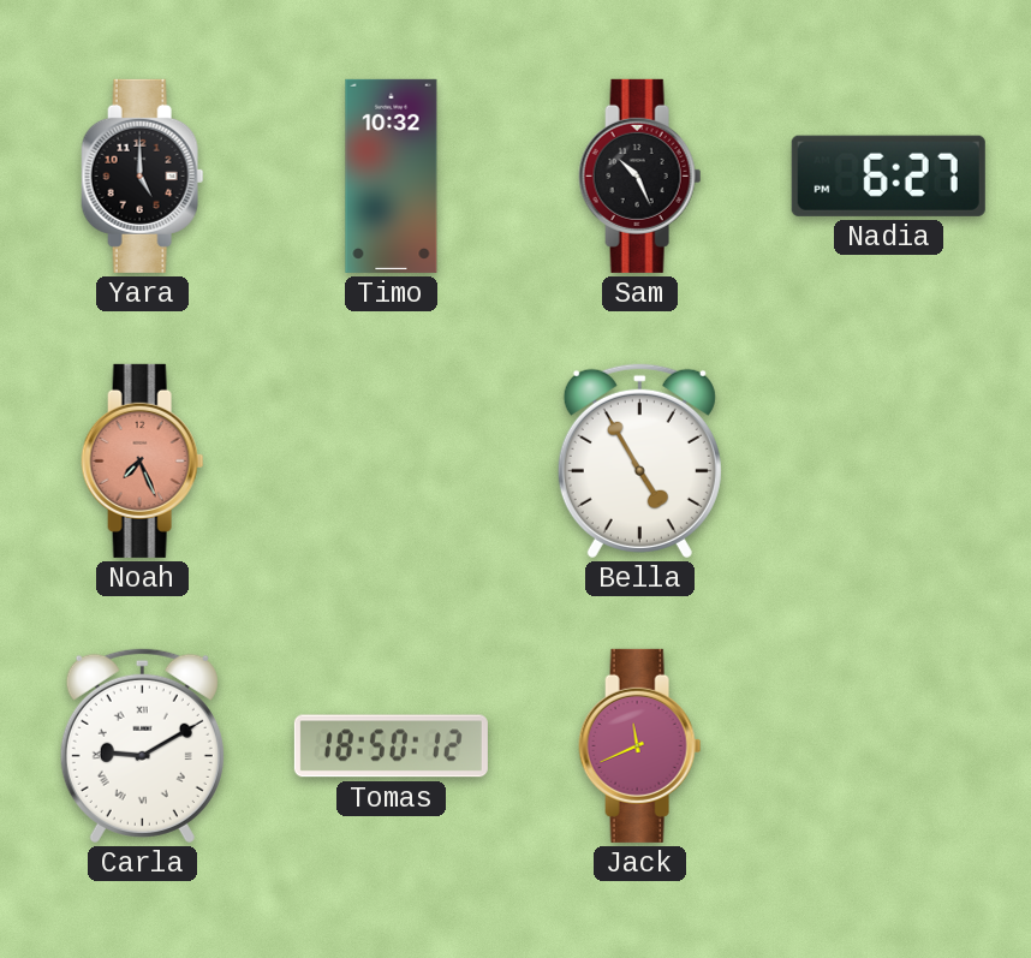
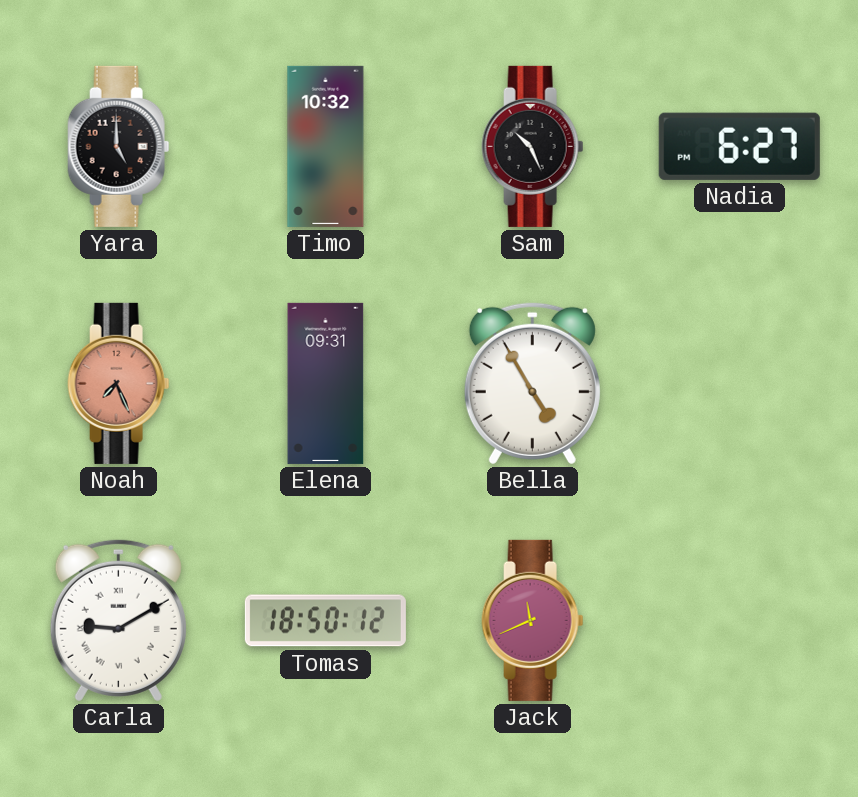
Elena: none -> 09:31 (326, 383)
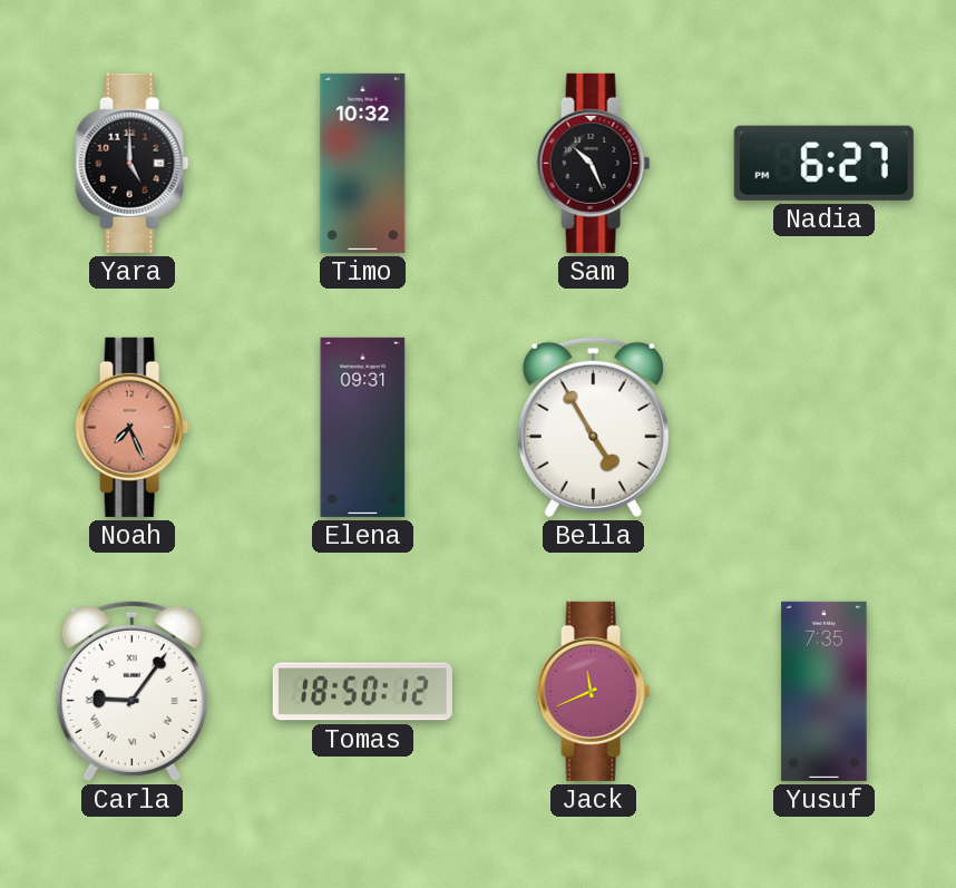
Carla: 9:10 -> 9:06 (131, 691)
Yusuf: none -> 7:35 (825, 691)
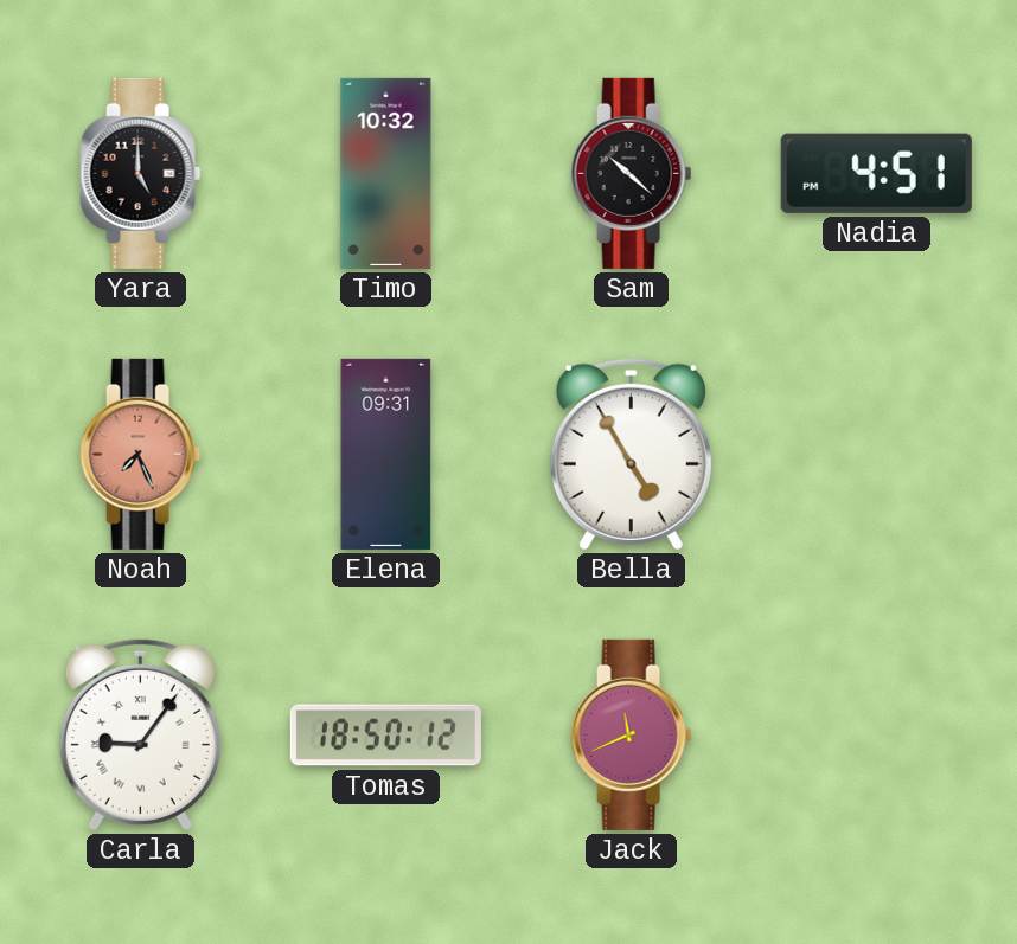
Sam: 10:26 -> 10:22 (632, 173)
Nadia: 6:27 -> 4:51 (876, 173)
Yusuf: 7:35 -> none (825, 691)
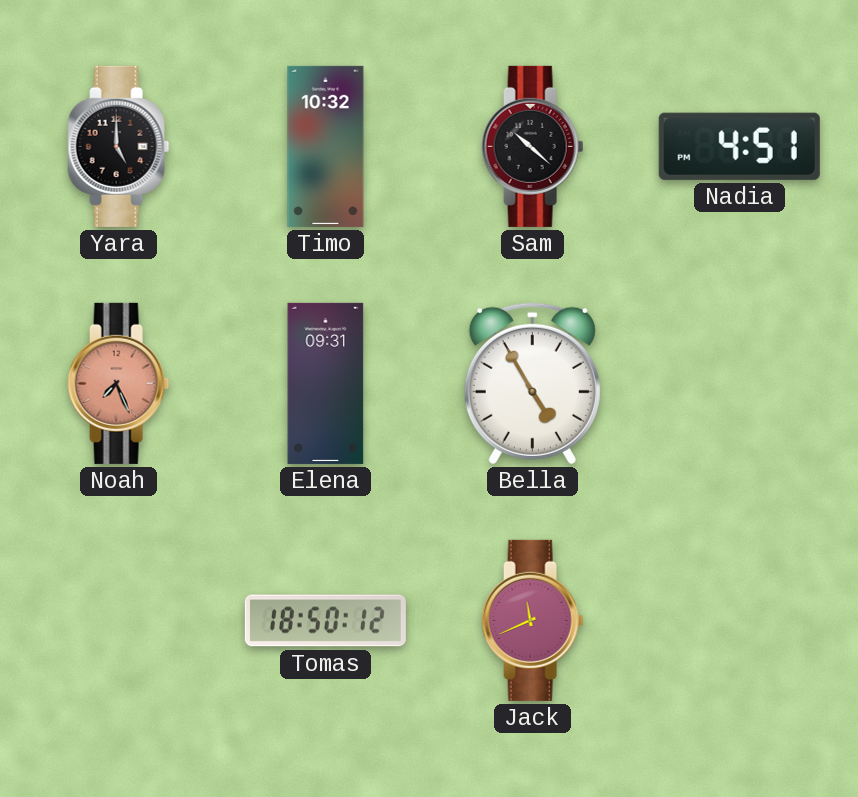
Carla: 9:06 -> none (140, 734)
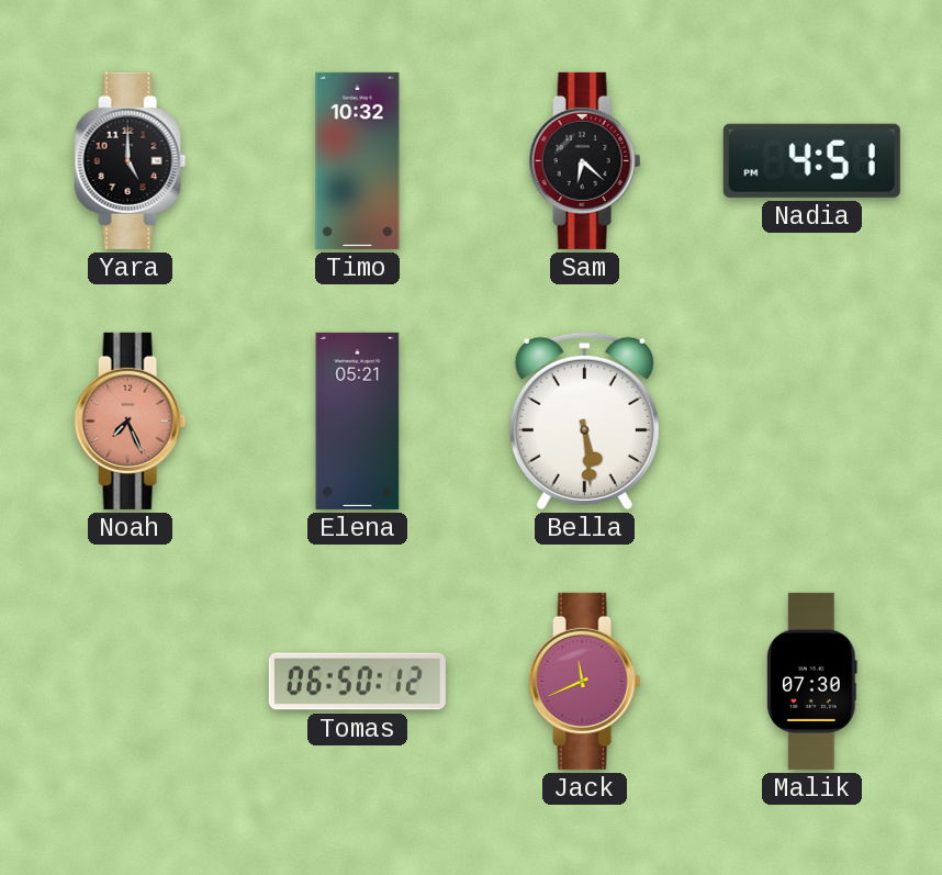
Sam: 10:22 -> 6:22 (585, 160)
Elena: 09:31 -> 05:21 (358, 420)
Bella: 4:55 -> 5:29 (584, 420)
Tomas: 18:50 -> 06:50 (357, 682)
Malik: none -> 07:30 (812, 681)
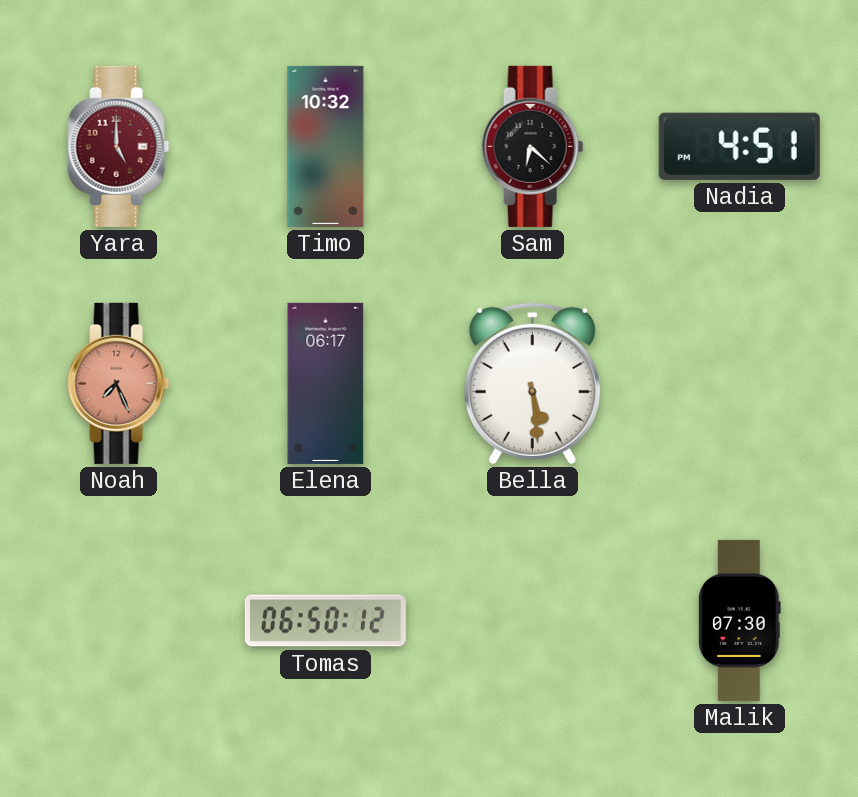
Yara dial: black -> burgundy (119, 146)
Elena: 05:21 -> 06:17 (326, 383)
Jack: 11:41 -> none (585, 681)
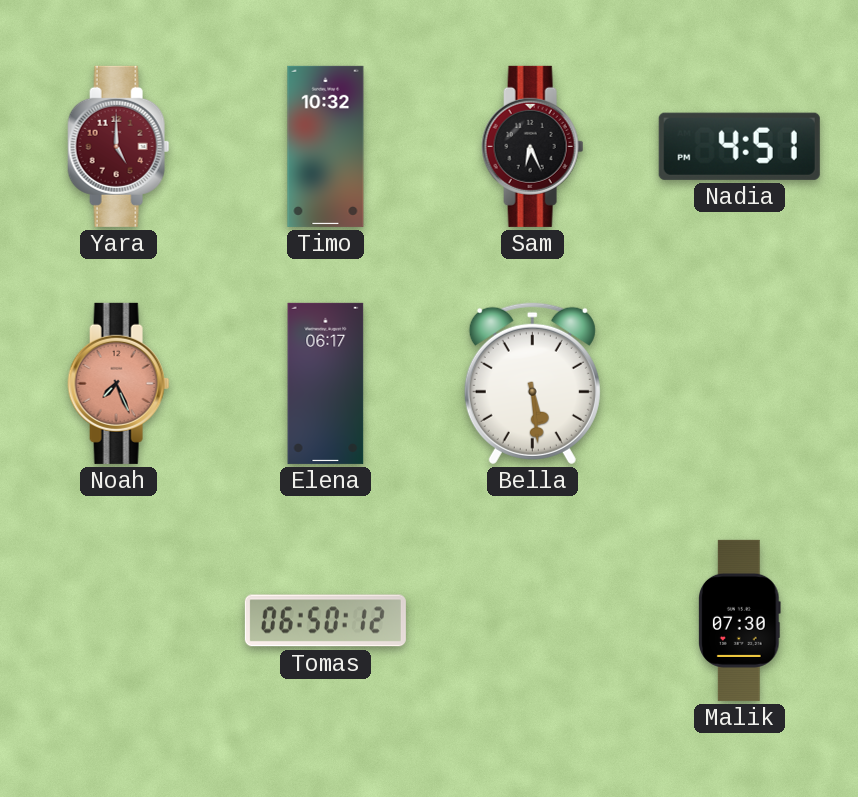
Sam: 6:22 -> 6:26 (533, 146)
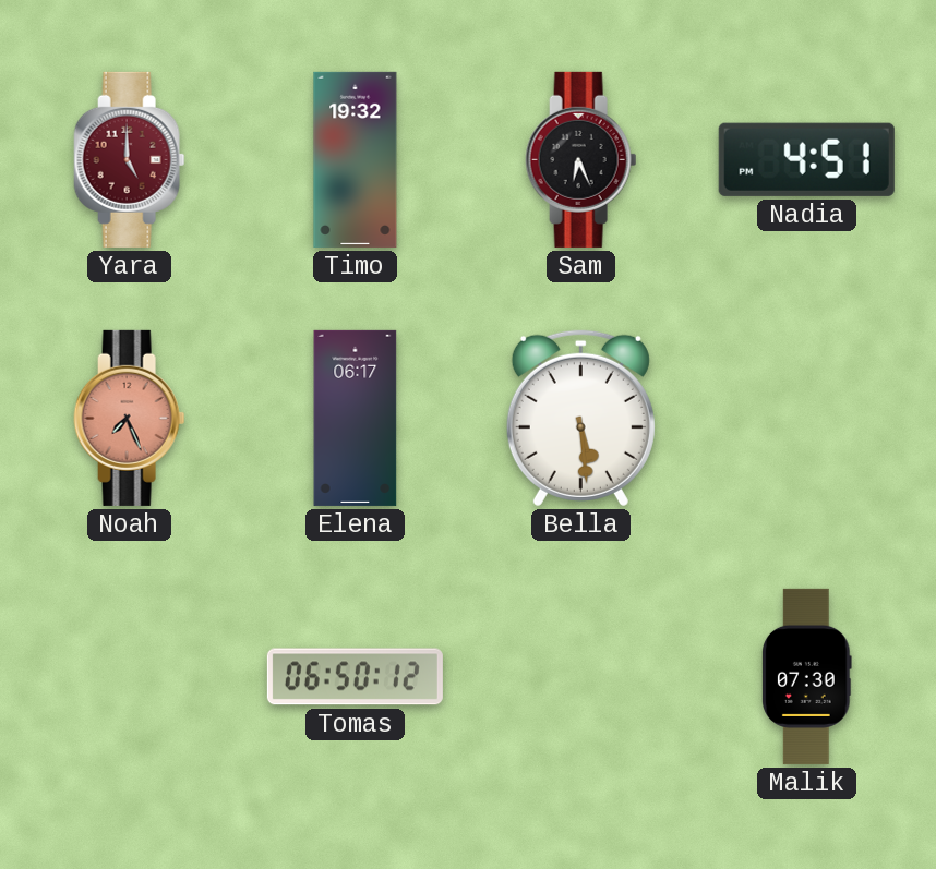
Timo: 10:32 -> 19:32 (356, 159)
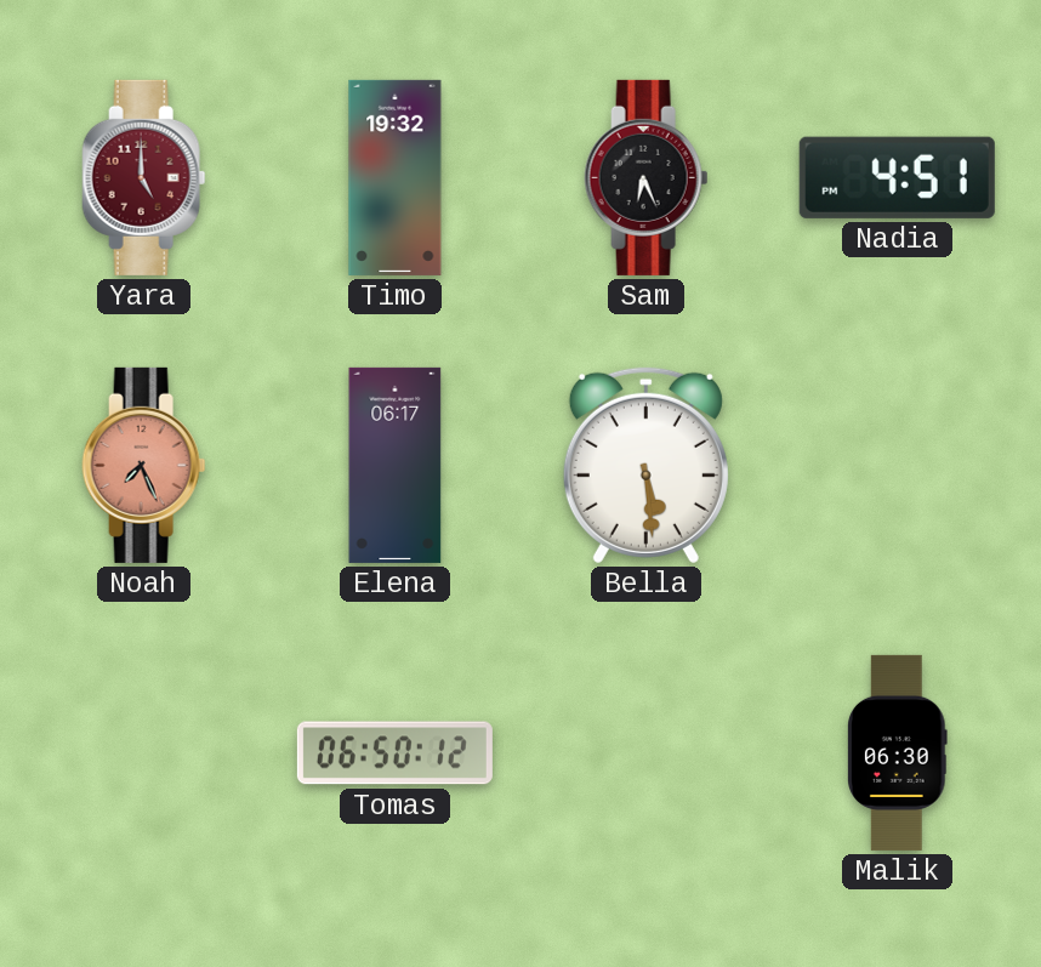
Malik: 07:30 -> 06:30 (898, 752)
